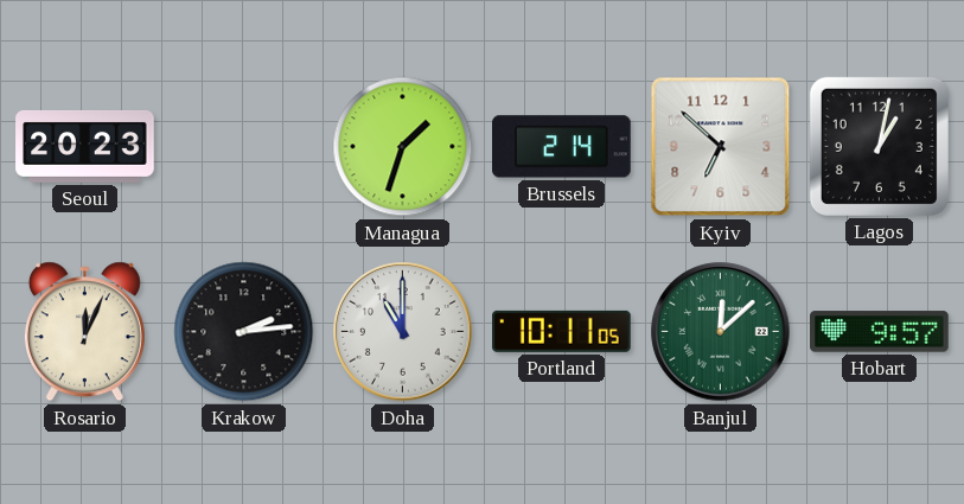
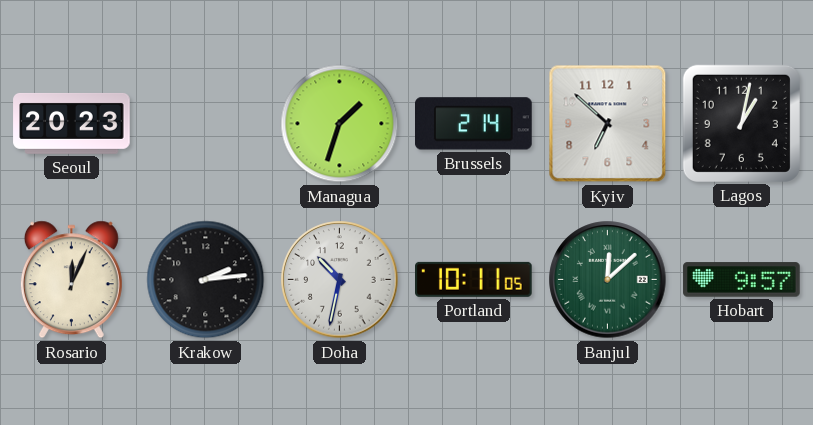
Doha: 11:00 -> 10:32 (340, 280)
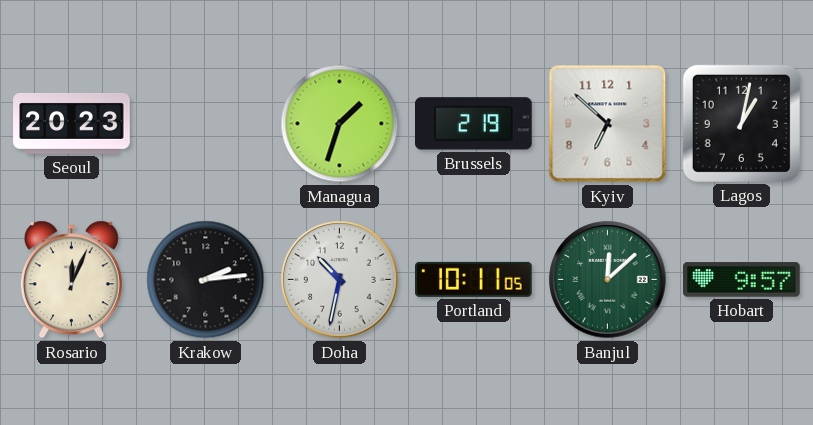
Brussels: 2:14 -> 2:19 (474, 124)
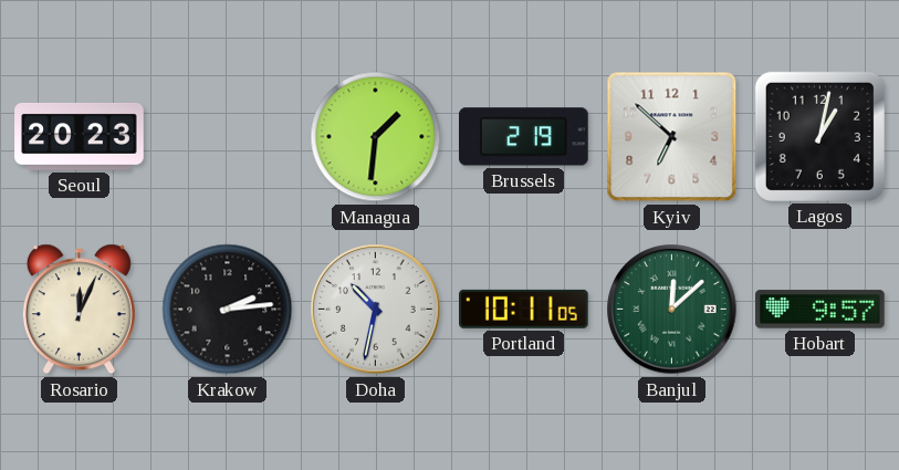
Managua: 1:33 -> 1:31 (376, 137)
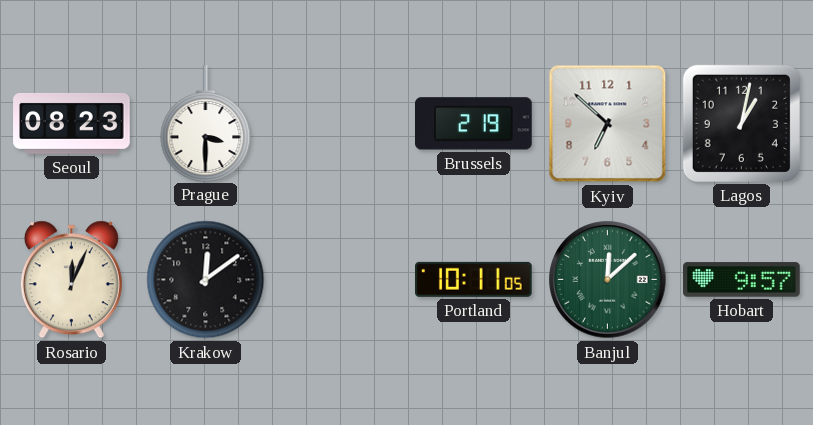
Seoul: 20:23 -> 08:23 (72, 123)
Prague: none -> 3:30 (206, 123)
Managua: 1:31 -> none (376, 137)
Krakow: 2:14 -> 12:09 (206, 280)
Doha: 10:32 -> none (376, 310)
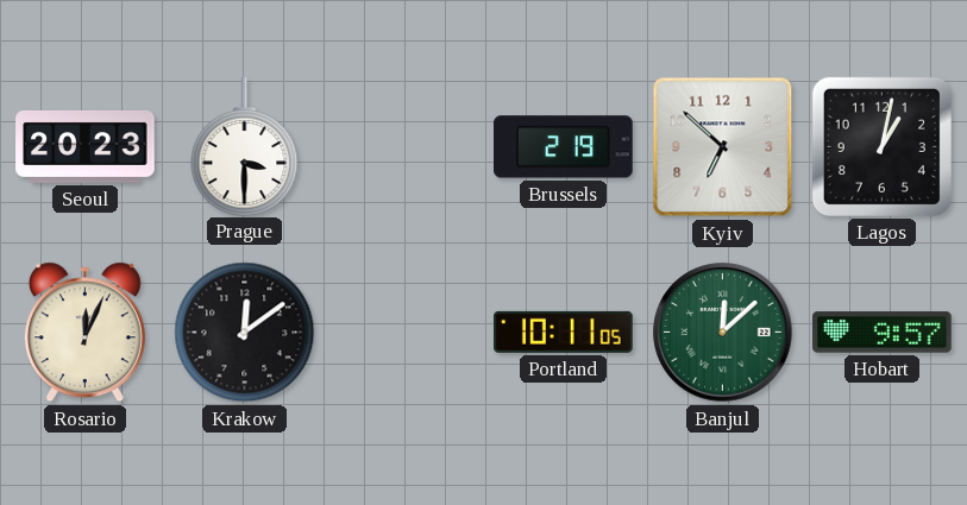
Seoul: 08:23 -> 20:23 (86, 146)
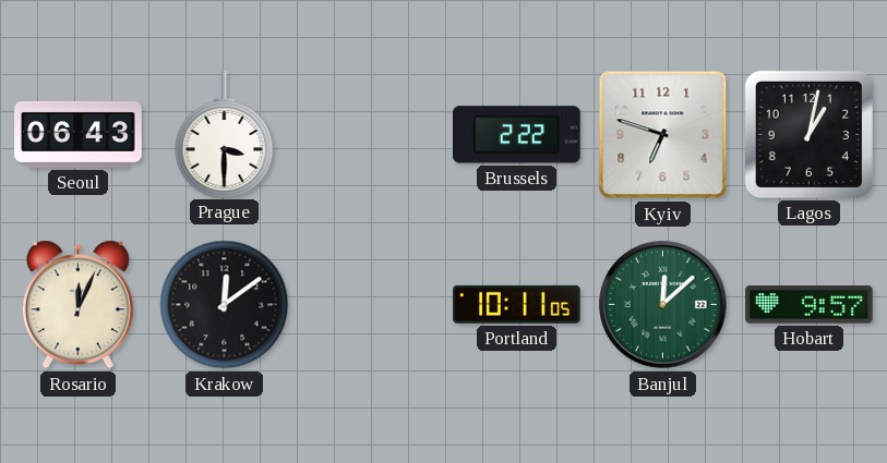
Seoul: 20:23 -> 06:43 (79, 134)
Brussels: 2:19 -> 2:22 (517, 135)
Kyiv: 6:52 -> 6:48 (663, 135)
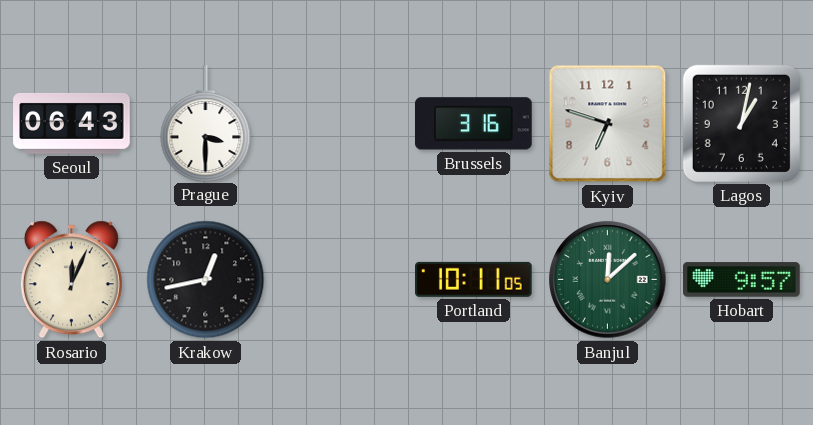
Brussels: 2:22 -> 3:16 (474, 124)
Krakow: 12:09 -> 12:43 (206, 280)
